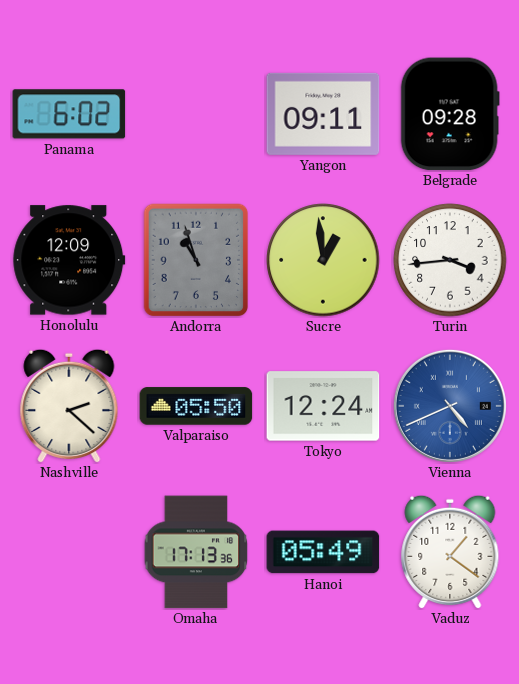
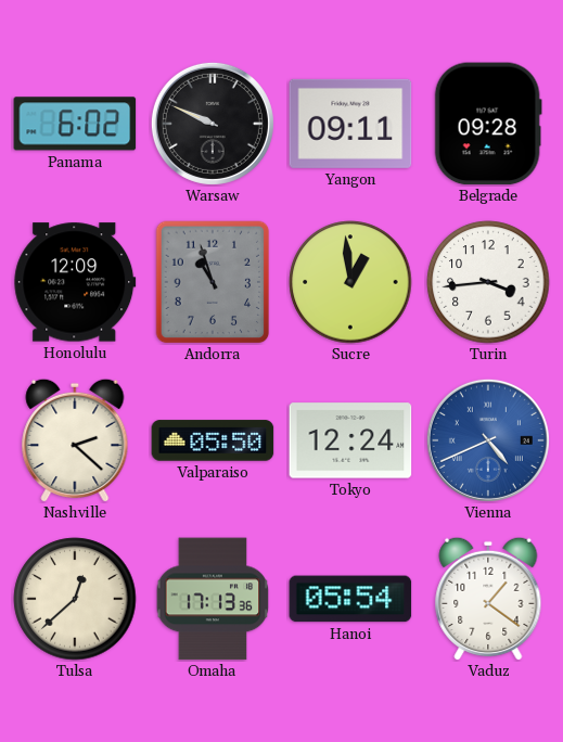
Warsaw: none -> 9:49 (213, 124)
Tulsa: none -> 12:38 (75, 599)
Hanoi: 05:49 -> 05:54 (350, 599)
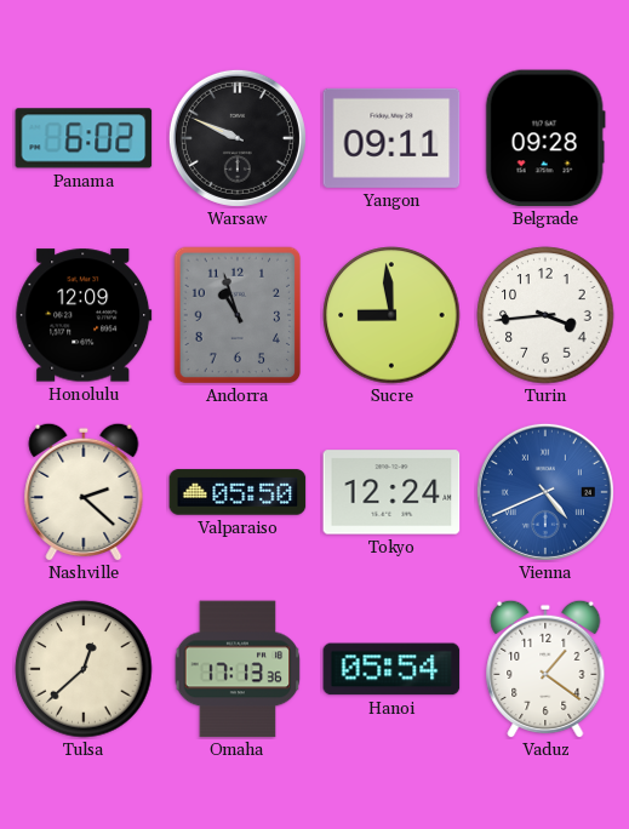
Sucre: 12:59 -> 8:59 (391, 315)
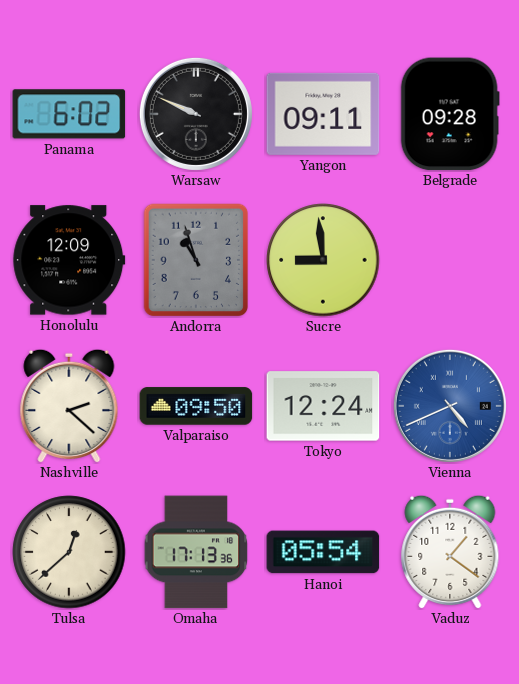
Turin: 3:44 -> none (545, 315)
Valparaiso: 05:50 -> 09:50 (196, 406)
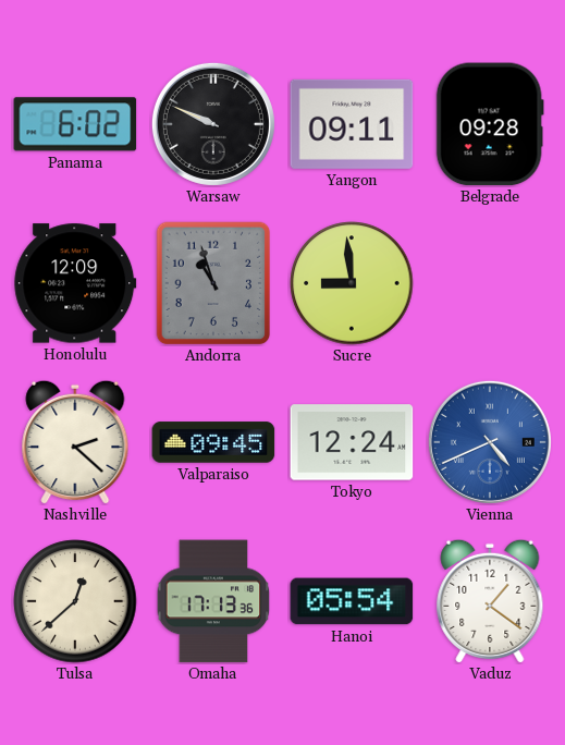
Valparaiso: 09:50 -> 09:45 (213, 442)
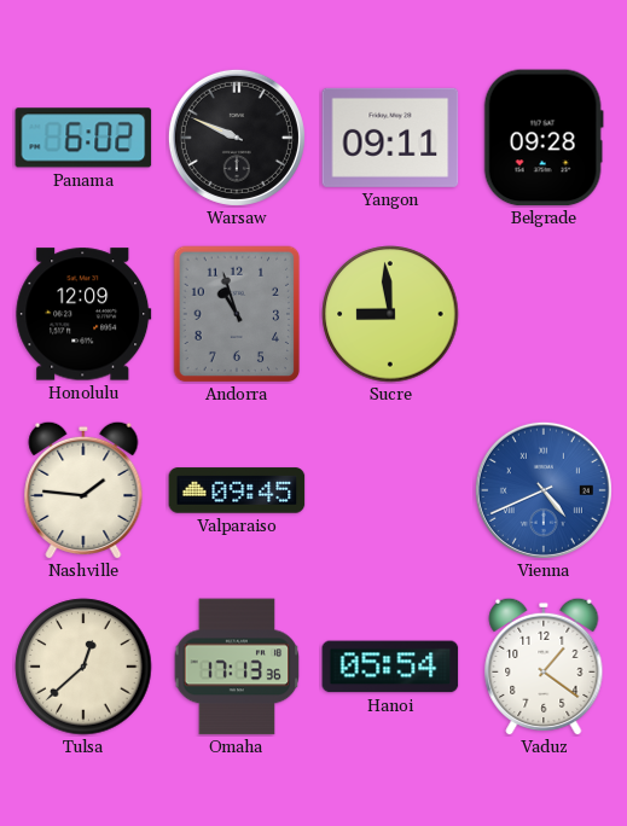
Nashville: 2:22 -> 1:46 (83, 490)
Tokyo: 12:24 -> none (352, 442)
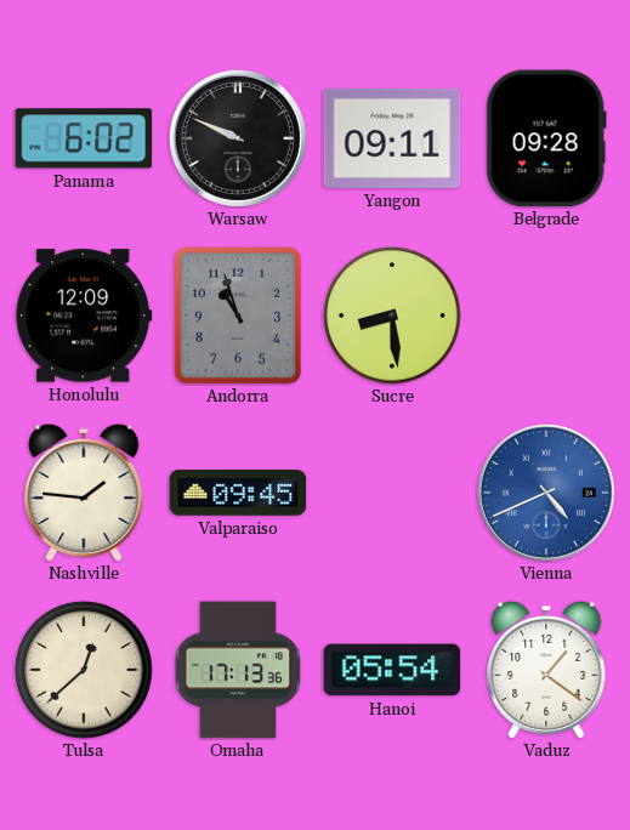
Sucre: 8:59 -> 8:29 (392, 315)
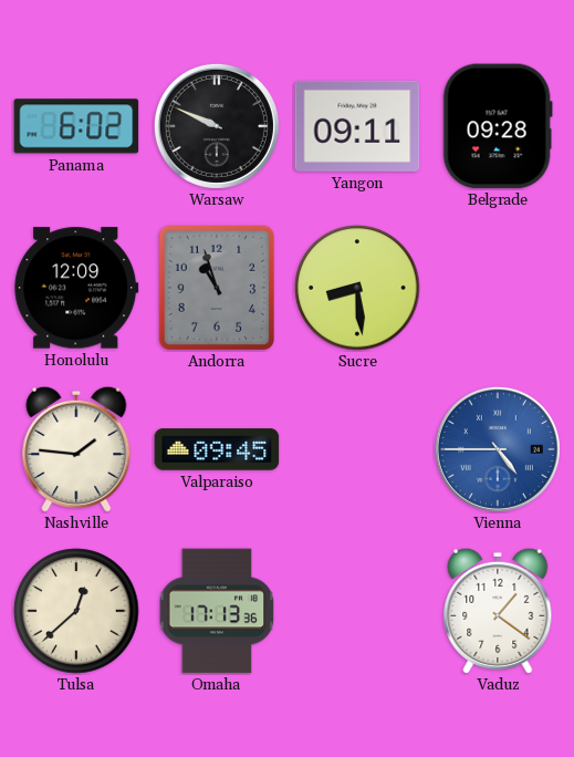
Vienna: 4:41 -> 4:45 (498, 449)
Hanoi: 05:54 -> none (392, 670)
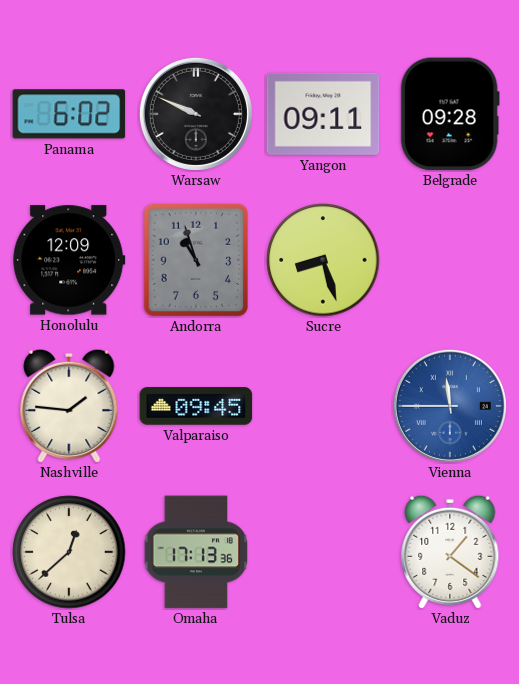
Sucre: 8:29 -> 8:27 (323, 260)
Vienna: 4:45 -> 11:45 (450, 406)
